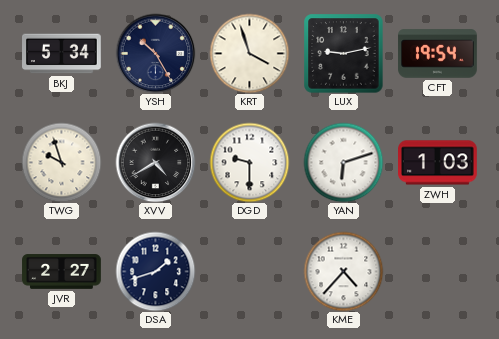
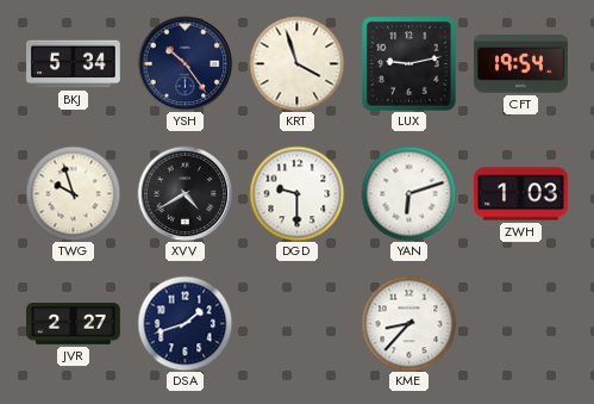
YSH: 10:25 -> 10:24 (185, 63)
KME: 4:37 -> 8:37 (408, 323)
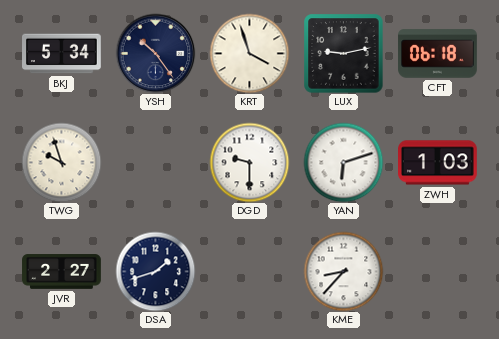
CFT: 19:54 -> 06:18 (438, 54)
XVV: 4:40 -> none (185, 193)
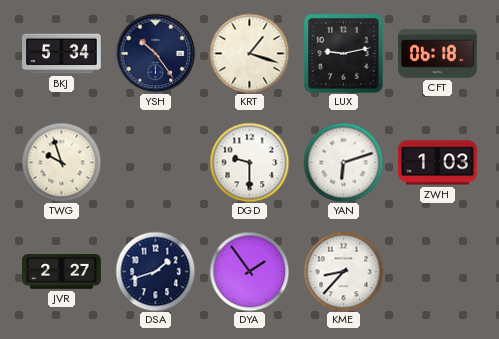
KRT: 3:57 -> 1:18 (249, 53)
DYA: none -> 1:54 (249, 271)
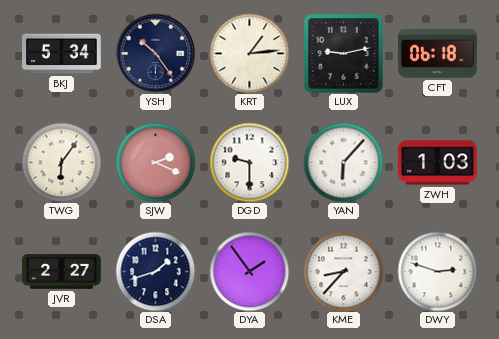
KRT: 1:18 -> 1:14 (249, 53)
TWG: 9:57 -> 6:06 (61, 162)
SJW: none -> 2:19 (155, 162)
YAN: 6:12 -> 6:07 (343, 162)
DWY: none -> 2:48 (437, 271)
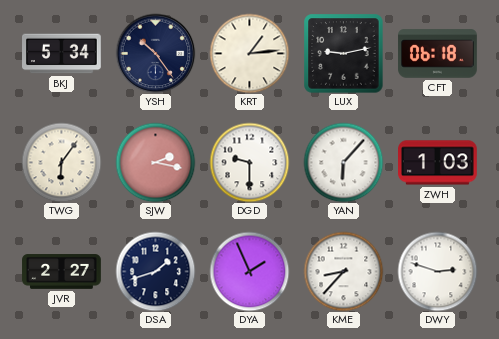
SJW: 2:19 -> 2:17 (155, 162)
DYA: 1:54 -> 1:56 (249, 271)
